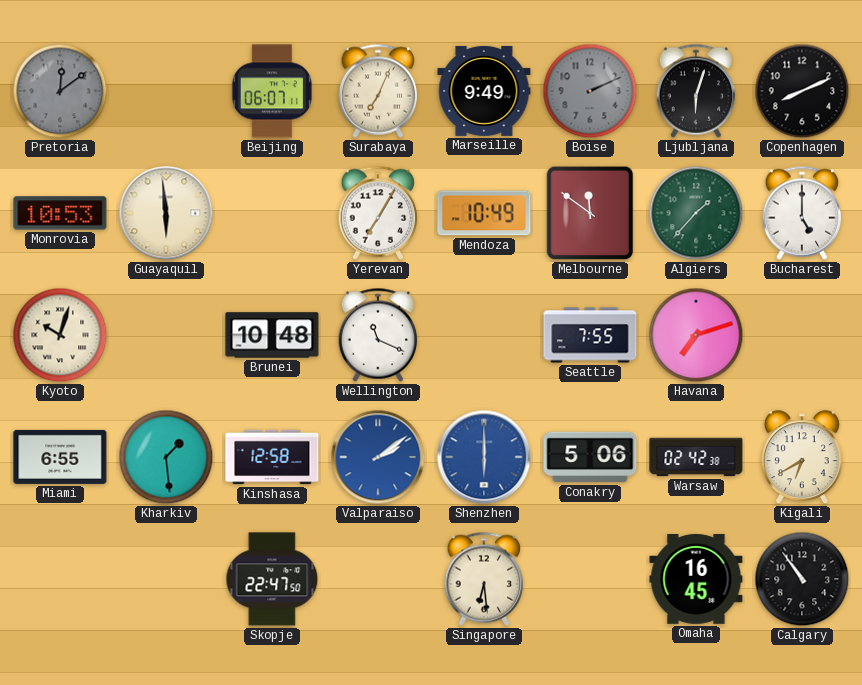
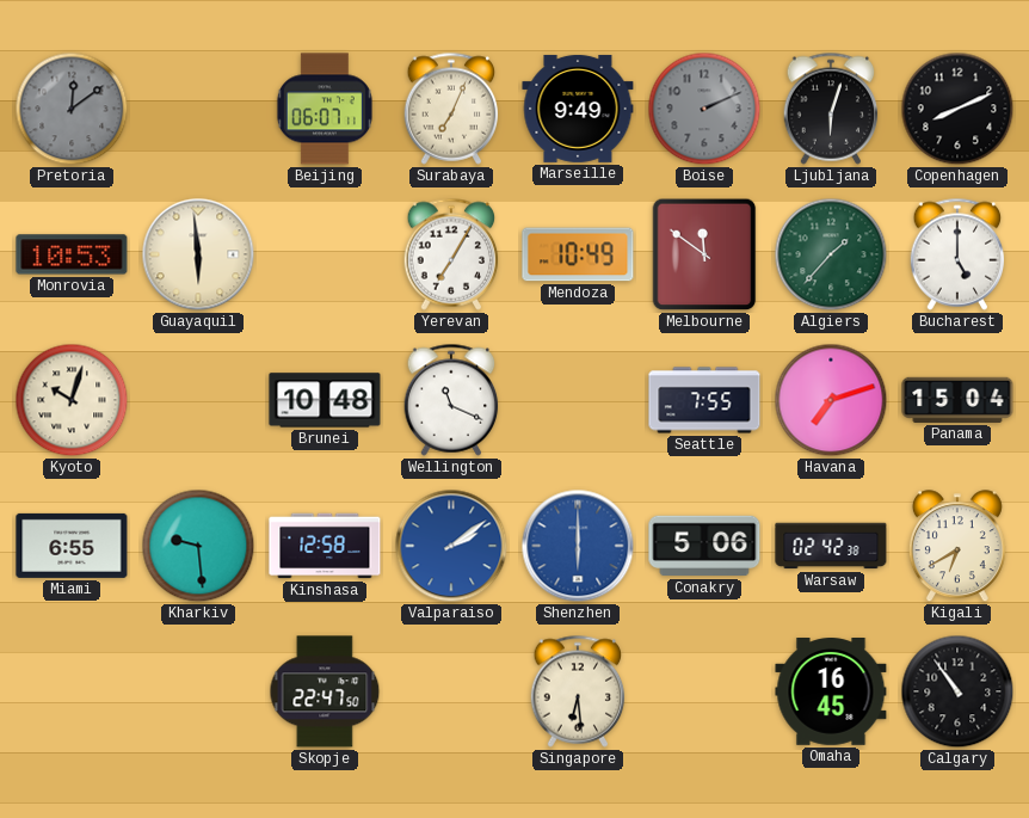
Panama: none -> 15:04 (957, 400)
Kharkiv: 1:29 -> 9:29 (198, 546)
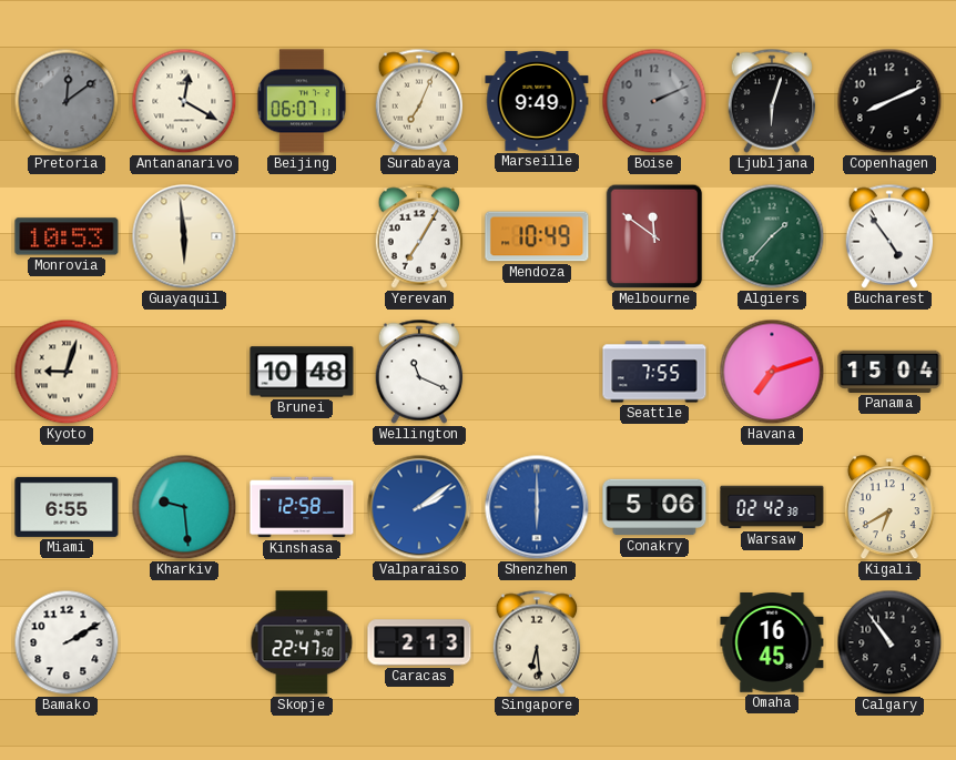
Antananarivo: none -> 12:20 (184, 101)
Bucharest: 5:00 -> 4:54 (889, 236)
Kyoto: 10:03 -> 9:03 (67, 372)
Bamako: none -> 2:10 (67, 642)
Caracas: none -> 2:13 (419, 642)
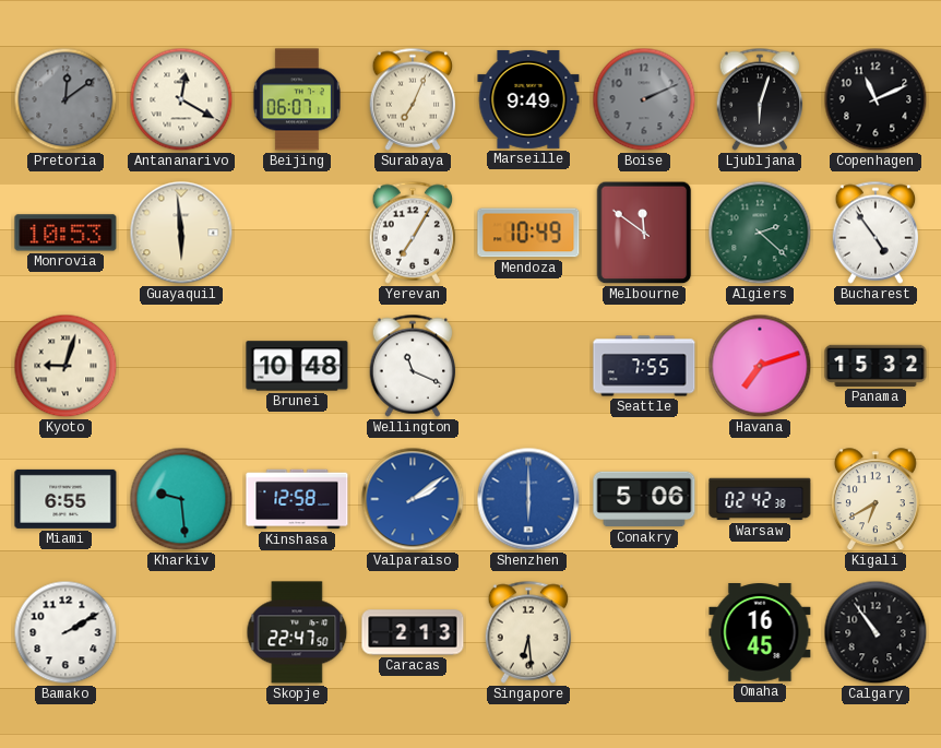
Copenhagen: 8:11 -> 11:11 (876, 99)
Algiers: 1:37 -> 2:22 (760, 233)
Panama: 15:04 -> 15:32 (876, 366)
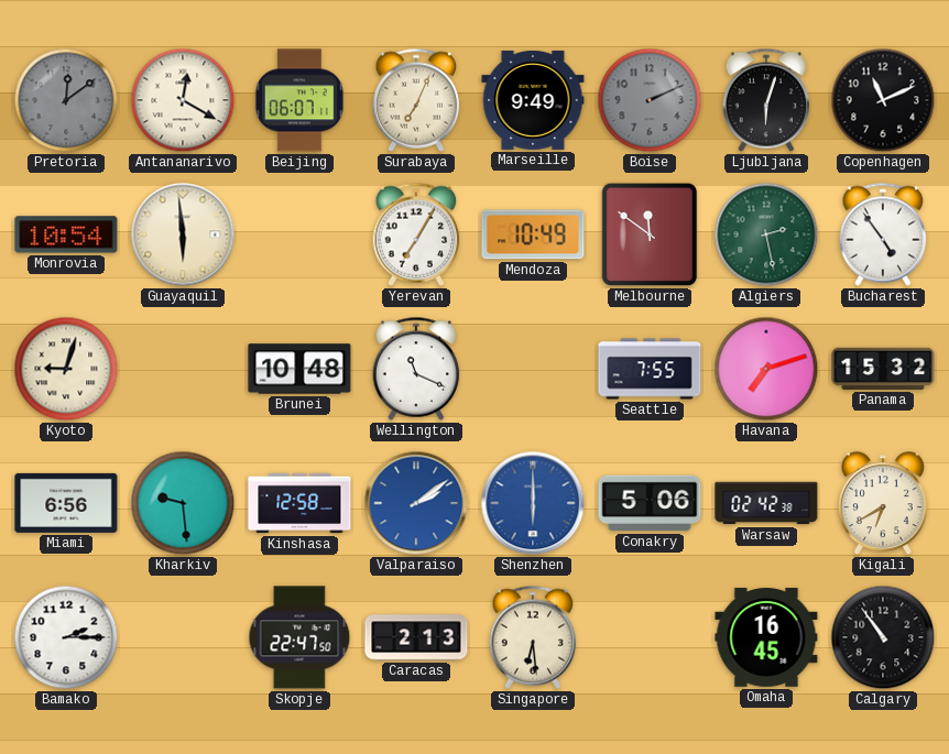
Monrovia: 10:53 -> 10:54 (66, 234)
Algiers: 2:22 -> 2:28 (766, 234)
Miami: 6:55 -> 6:56 (66, 503)
Bamako: 2:10 -> 2:15 (66, 637)
